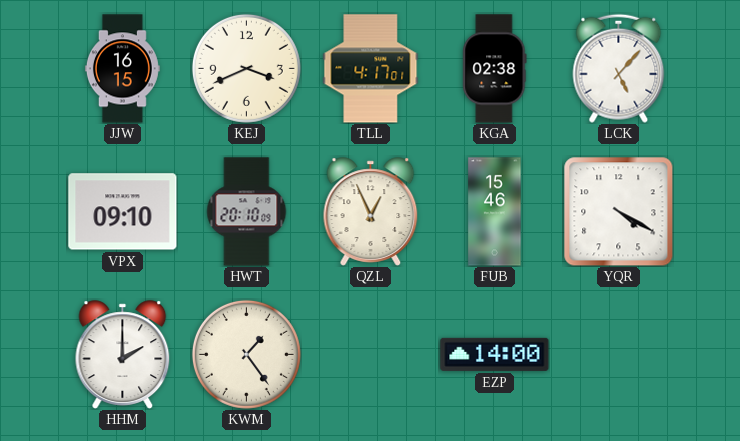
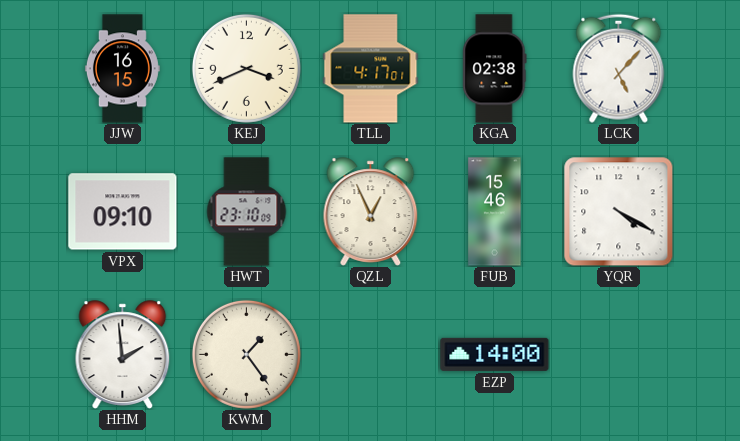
HWT: 20:10 -> 23:10 (247, 212)
HHM: 2:00 -> 1:59 (123, 355)
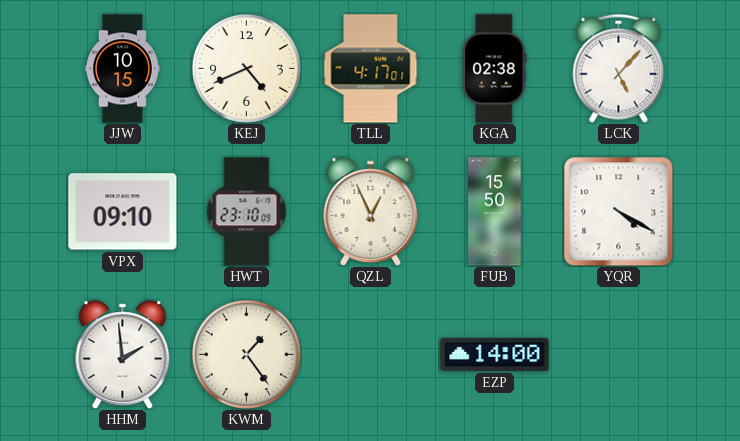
JJW: 16:15 -> 10:15 (122, 69)
KEJ: 3:41 -> 4:41 (246, 68)
FUB: 15:46 -> 15:50 (495, 212)
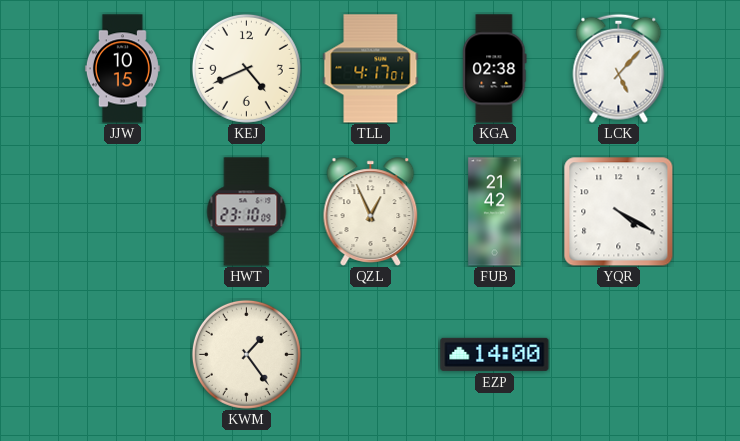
VPX: 09:10 -> none (123, 212)
FUB: 15:50 -> 21:42 (495, 212)
HHM: 1:59 -> none (123, 355)
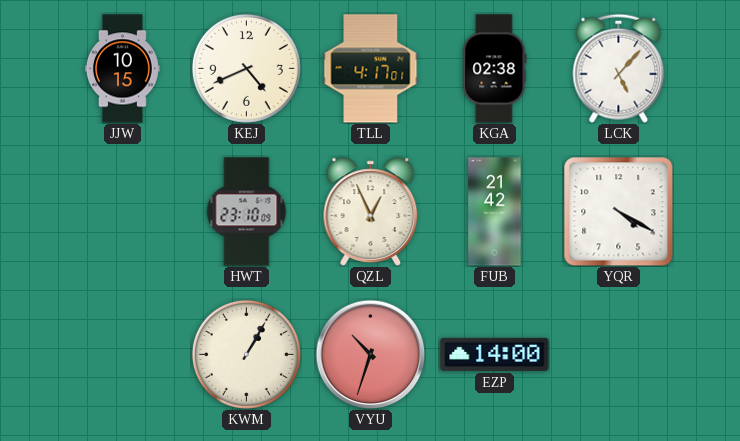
KWM: 1:24 -> 1:05 (246, 354)
VYU: none -> 10:33 (370, 354)
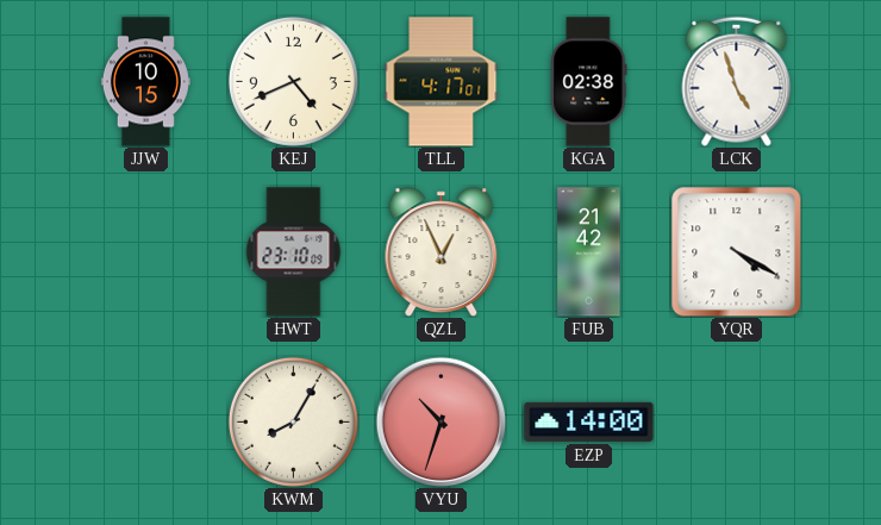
LCK: 5:07 -> 4:57 (737, 81)
KWM: 1:05 -> 8:05 (293, 421)
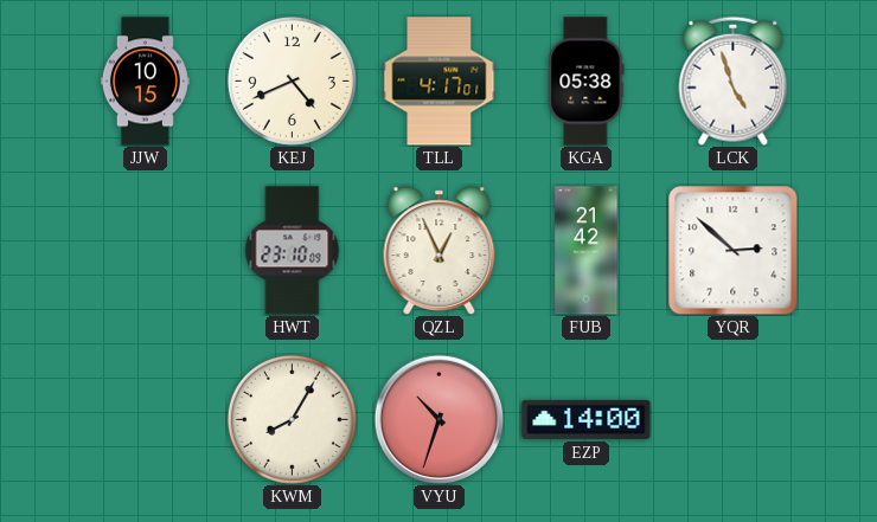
KGA: 02:38 -> 05:38 (587, 82)
YQR: 4:20 -> 2:52 (734, 251)
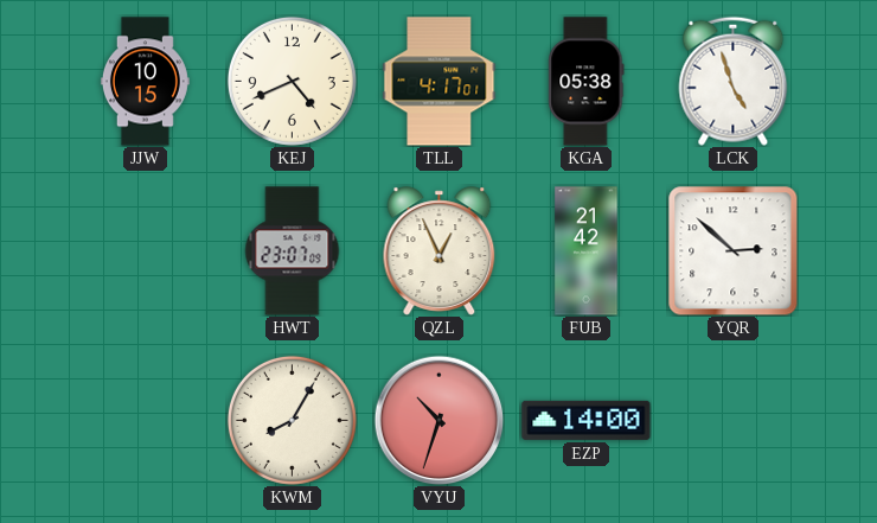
HWT: 23:10 -> 23:07 (293, 251)
